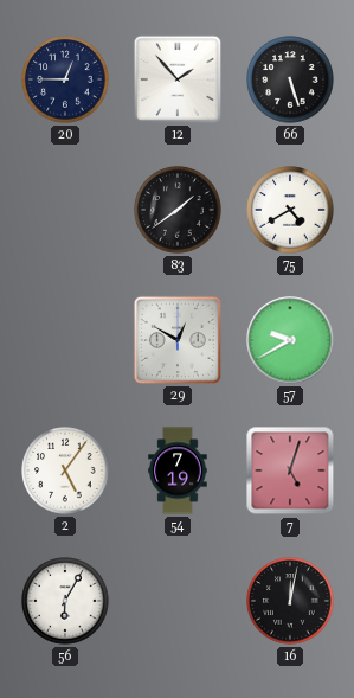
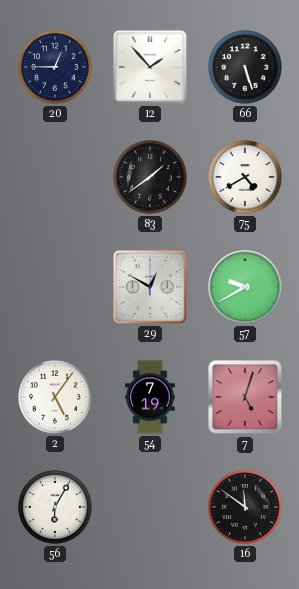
16: 12:02 -> 11:51 (245, 507)
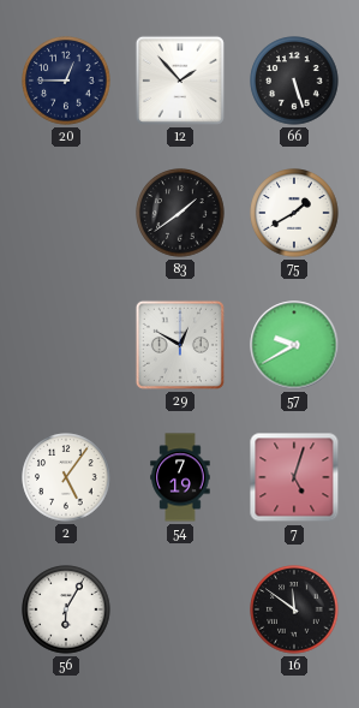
75: 4:40 -> 1:40 (294, 213)
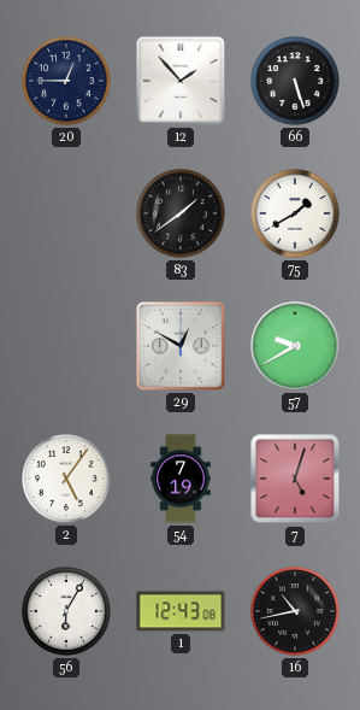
1: none -> 12:43 (181, 611)
16: 11:51 -> 10:43 (295, 611)
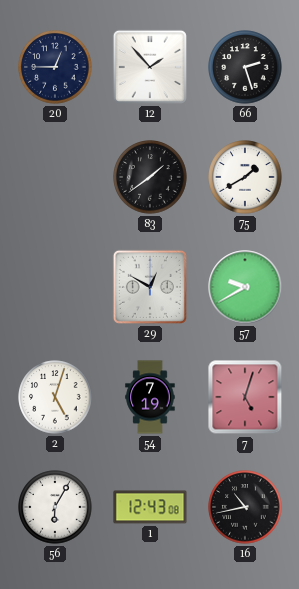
66: 5:27 -> 2:27 (245, 67)
2: 5:06 -> 5:03 (55, 397)
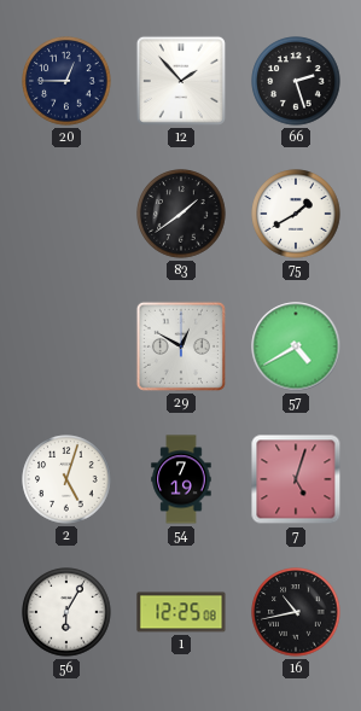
57: 9:40 -> 4:40 (296, 346)
1: 12:43 -> 12:25 (181, 612)
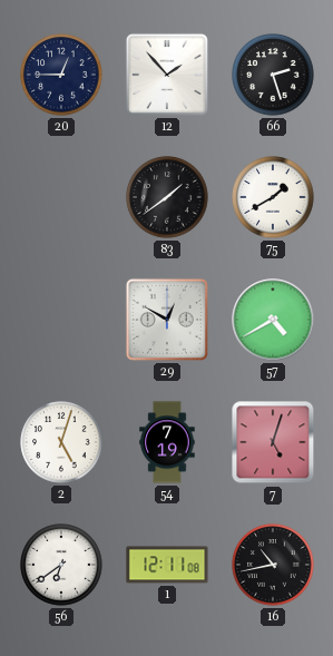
56: 6:05 -> 6:39 (61, 565)
1: 12:25 -> 12:11 (167, 565)
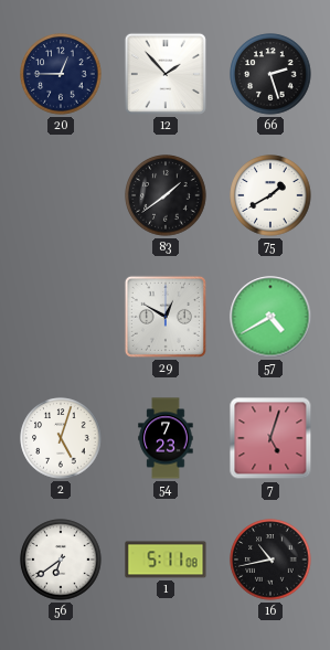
54: 7:19 -> 7:23 (166, 438)
1: 12:11 -> 5:11 (166, 560)
